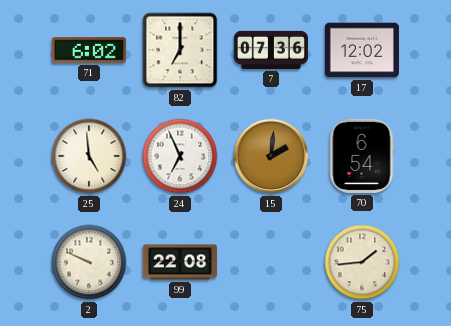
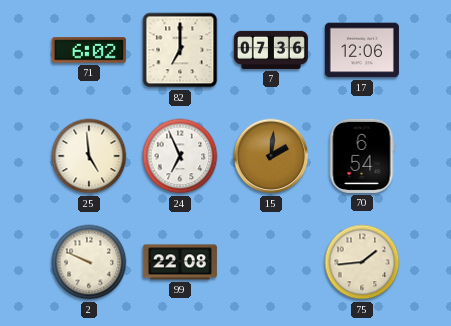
17: 12:02 -> 12:06 (362, 50)
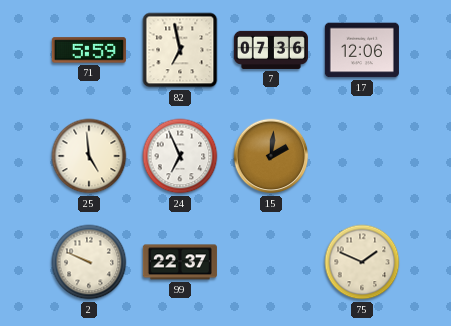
71: 6:02 -> 5:59 (89, 50)
82: 7:00 -> 6:58 (180, 50)
70: 6:54 -> none (362, 156)
99: 22:08 -> 22:37 (180, 262)
75: 1:44 -> 1:49 (362, 262)
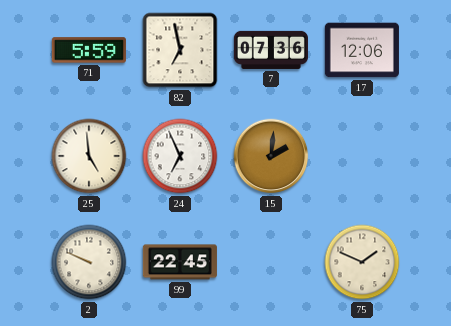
99: 22:37 -> 22:45 (180, 262)
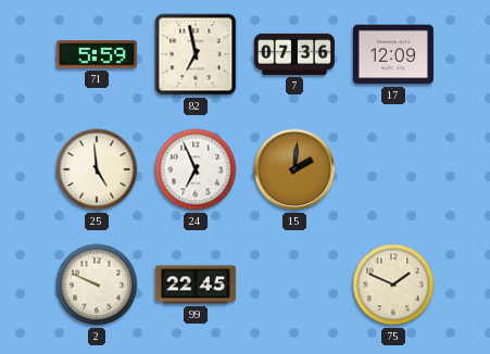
17: 12:06 -> 12:09 (393, 54)
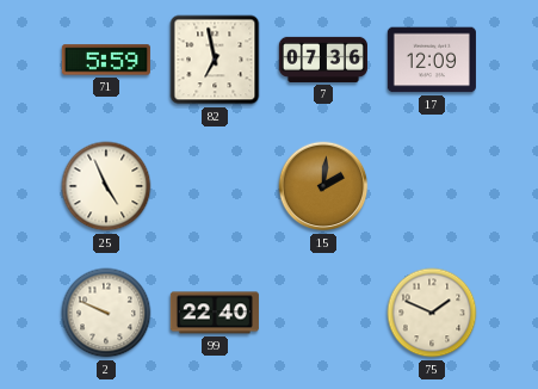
25: 4:59 -> 4:56 (106, 186)
24: 6:56 -> none (196, 169)
99: 22:45 -> 22:40 (215, 313)
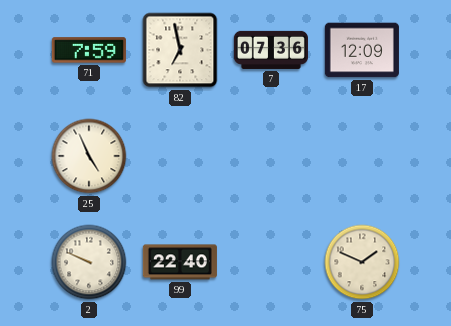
71: 5:59 -> 7:59 (89, 50)
15: 2:01 -> none (323, 186)
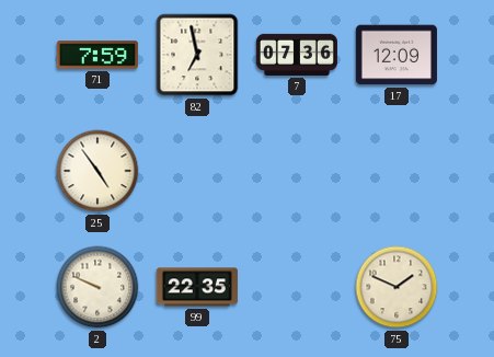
25: 4:56 -> 4:54 (97, 171)
99: 22:40 -> 22:35 (197, 287)
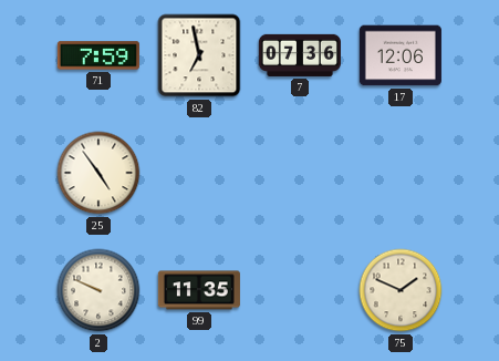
17: 12:09 -> 12:06 (401, 55)
99: 22:35 -> 11:35 (199, 290)
